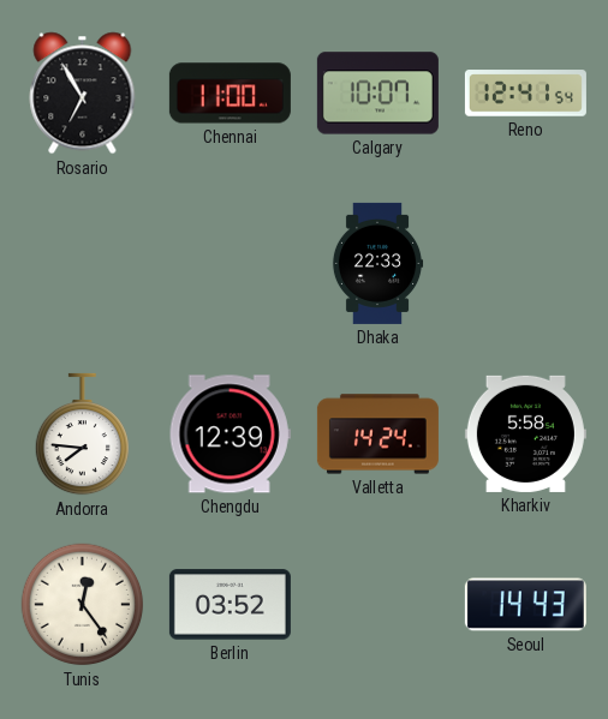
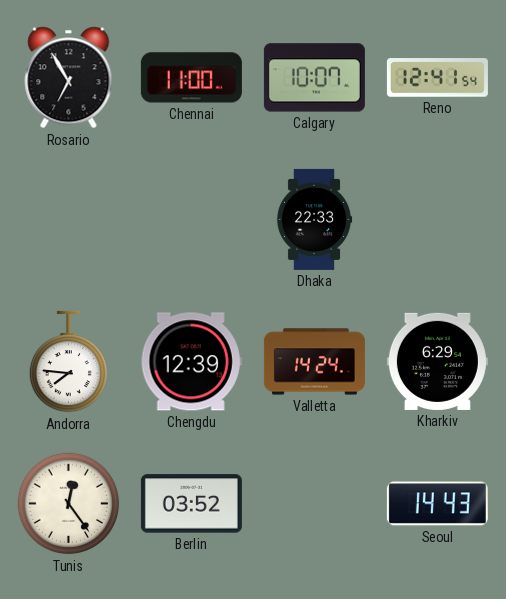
Kharkiv: 5:58 -> 6:29 (437, 361)
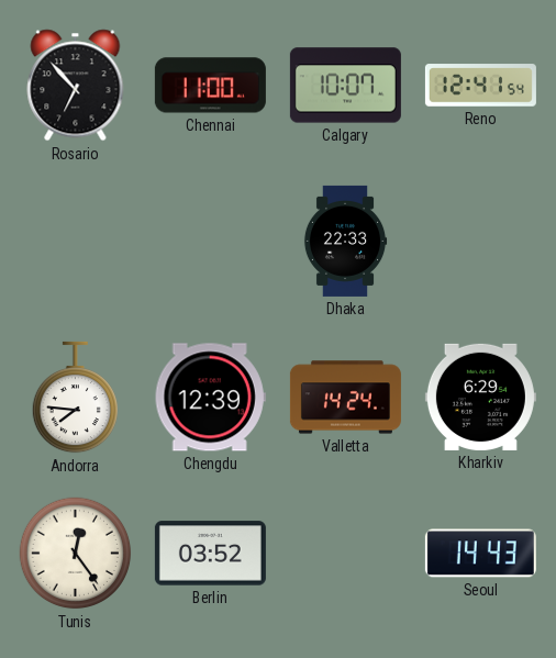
Rosario: 6:55 -> 6:53 (76, 86)
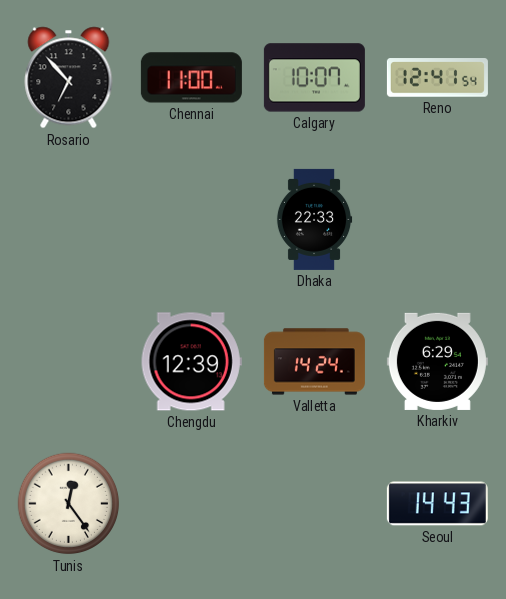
Andorra: 7:46 -> none (75, 398)
Berlin: 03:52 -> none (210, 554)
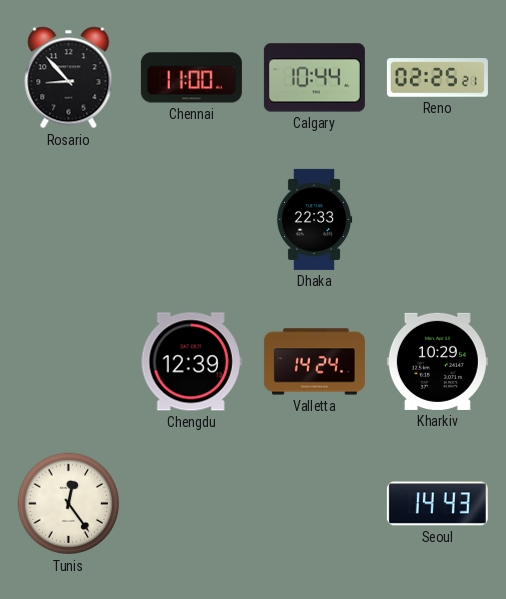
Rosario: 6:53 -> 8:53 (69, 78)
Calgary: 10:07 -> 10:44 (314, 78)
Reno: 12:41 -> 02:25 (437, 78)
Kharkiv: 6:29 -> 10:29 (437, 361)
